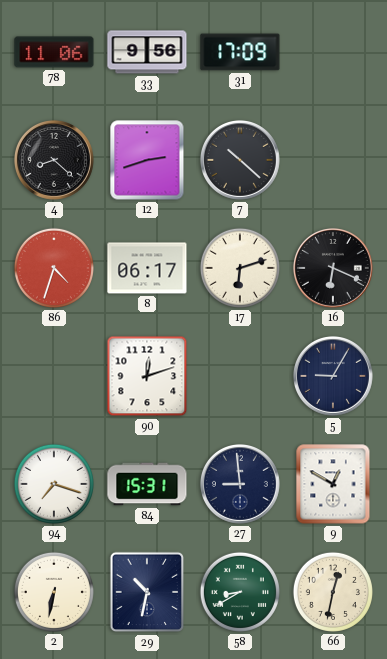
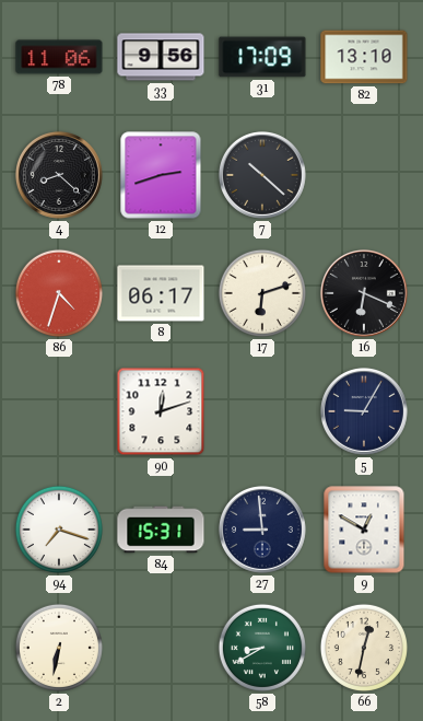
82: none -> 13:10 (364, 57)
29: 10:32 -> none (147, 592)
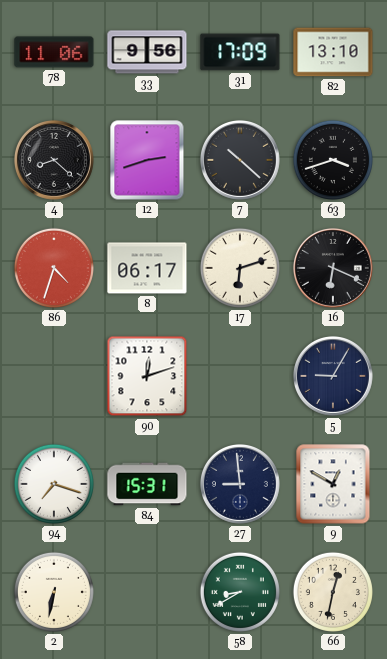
63: none -> 3:42 (333, 160)
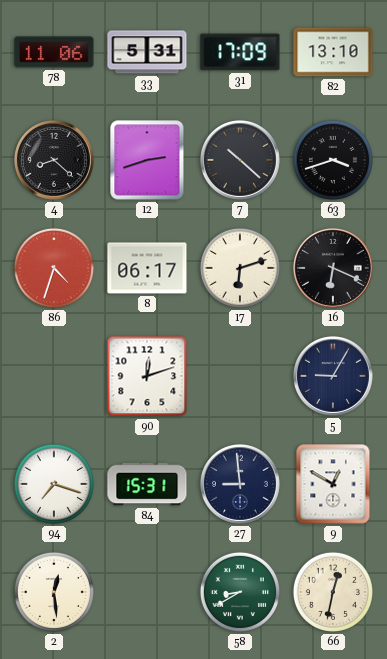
33: 9:56 -> 5:31 (147, 52)
2: 6:32 -> 12:29 (54, 592)
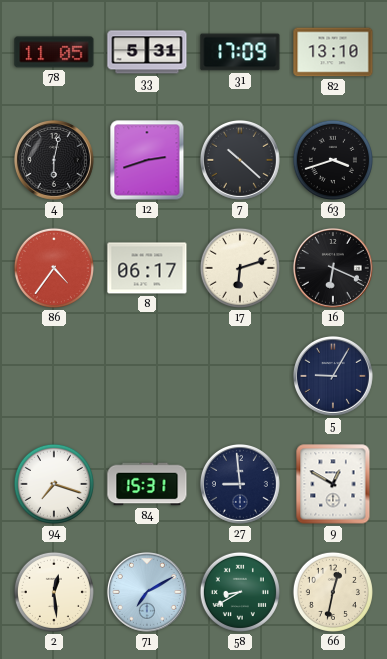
78: 11:06 -> 11:05 (54, 52)
4: 8:22 -> 6:02 (54, 160)
86: 4:33 -> 4:36 (54, 268)
90: 12:12 -> none (147, 376)
71: none -> 7:10 (147, 592)
